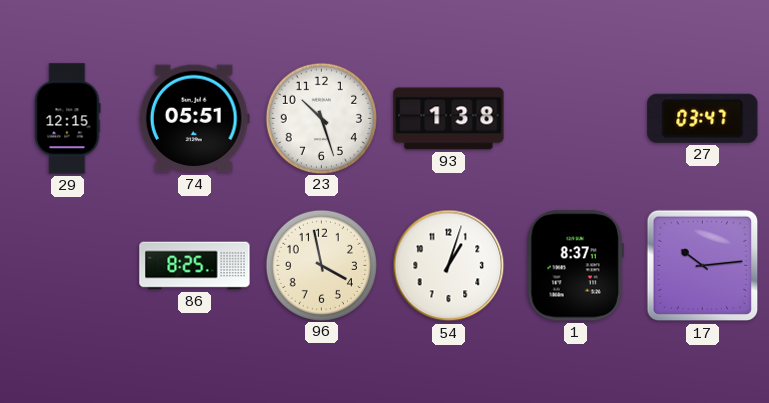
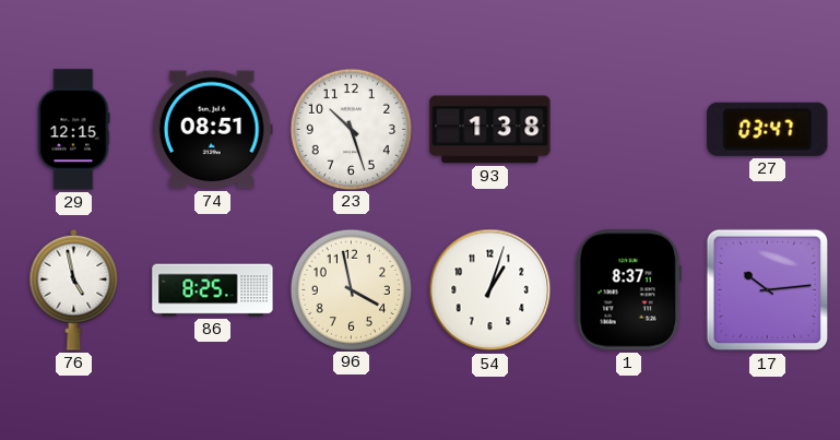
74: 05:51 -> 08:51 (212, 130)
76: none -> 4:58 (74, 289)
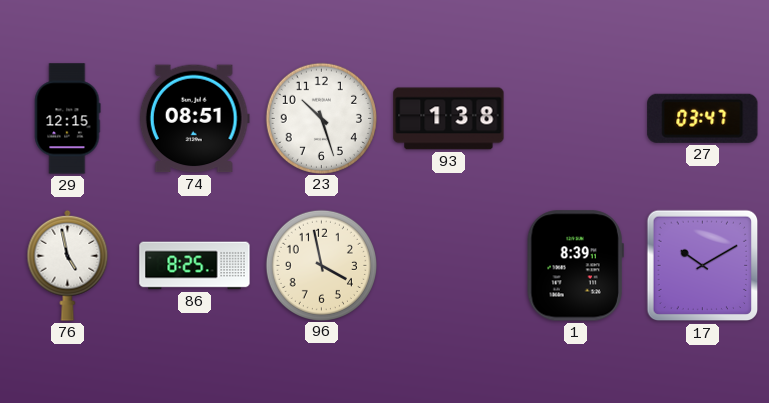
54: 1:03 -> none (490, 290)
1: 8:37 -> 8:39 (575, 266)
17: 10:14 -> 10:10 (703, 266)
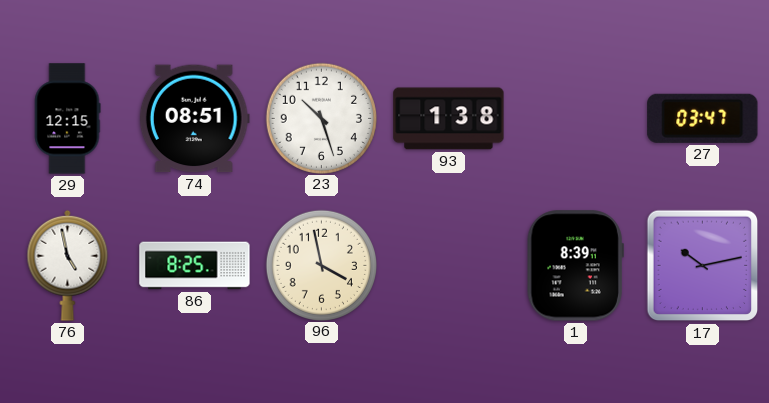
17: 10:10 -> 10:13 (703, 266)
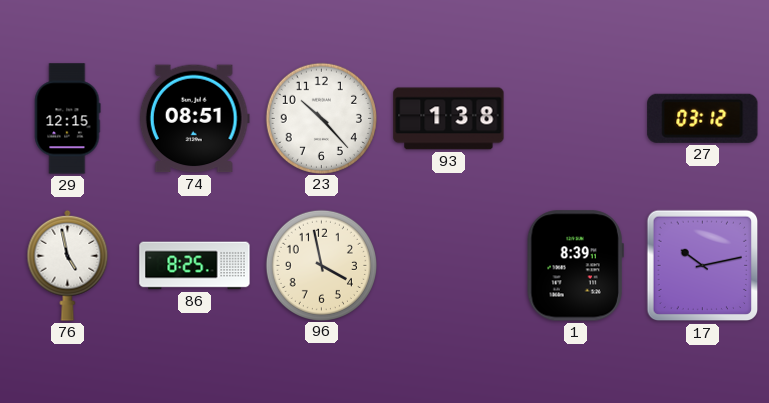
23: 10:27 -> 10:23 (321, 118)
27: 03:47 -> 03:12 (703, 118)
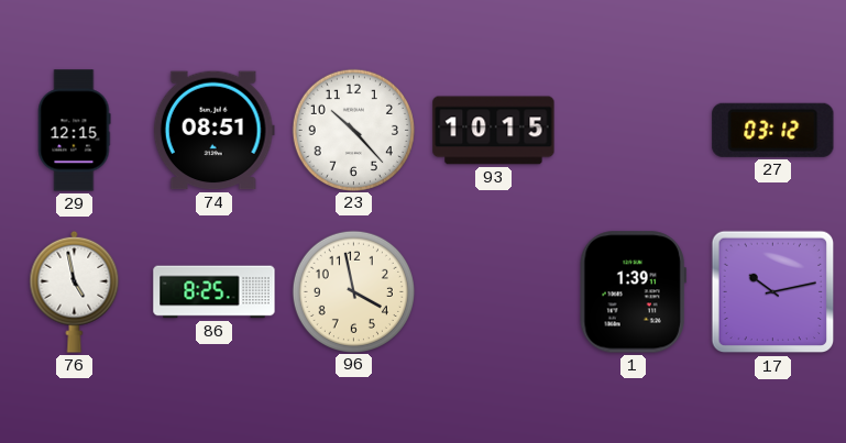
93: 1:38 -> 10:15 (494, 131)
1: 8:39 -> 1:39 (633, 292)
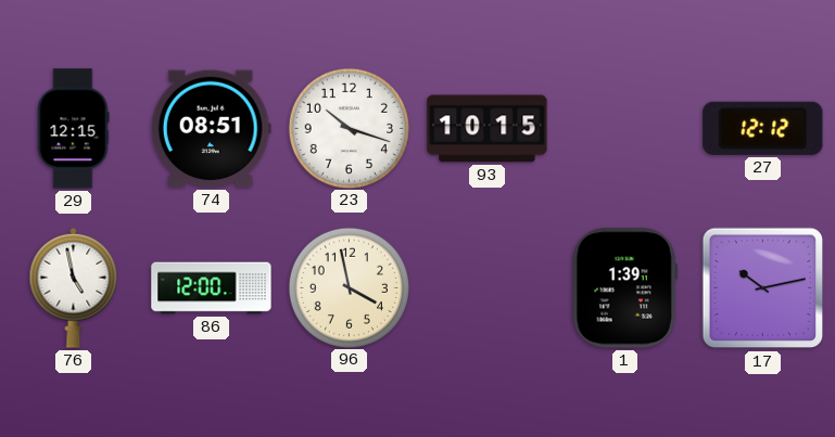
23: 10:23 -> 10:18 (349, 128)
27: 03:12 -> 12:12 (763, 128)
86: 8:25 -> 12:00 (212, 288)
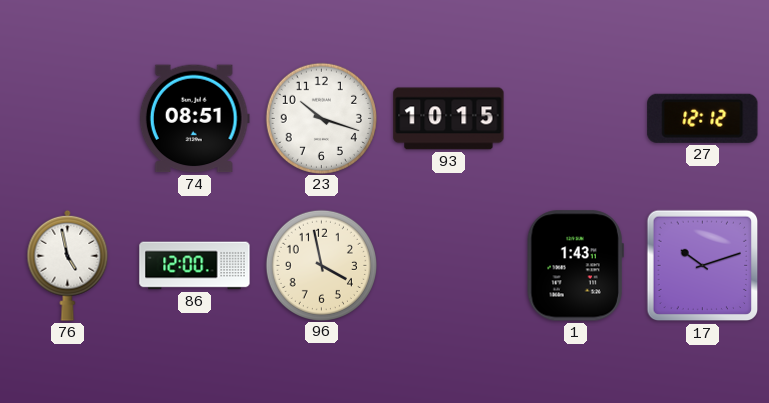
29: 12:15 -> none (73, 129)
1: 1:39 -> 1:43 (575, 266)
17: 10:13 -> 10:12 (703, 266)
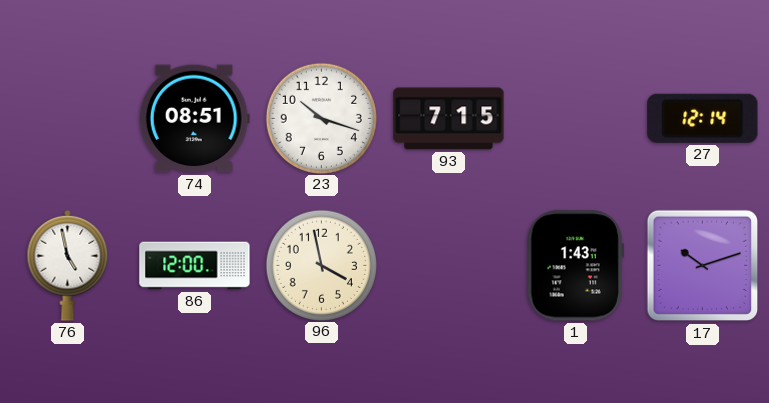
93: 10:15 -> 7:15 (449, 119)
27: 12:12 -> 12:14 (703, 118)
